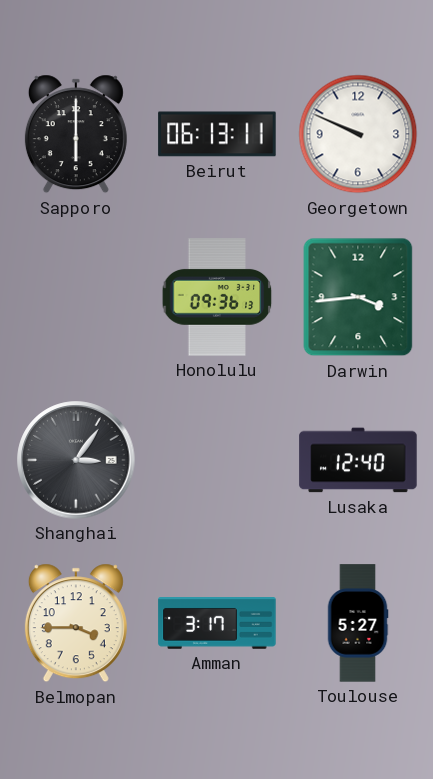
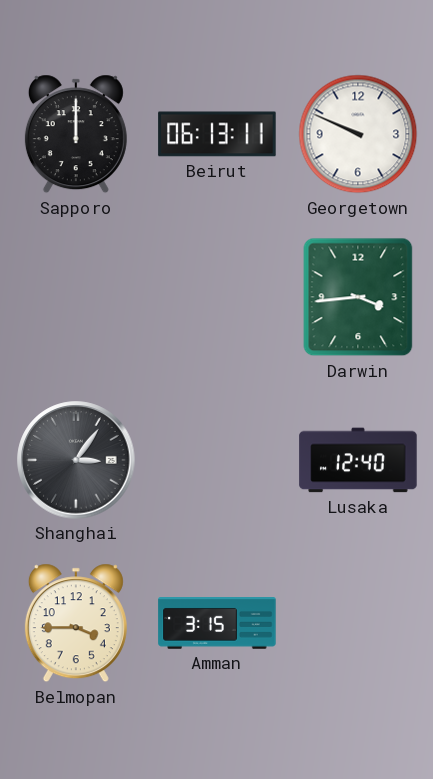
Sapporo: 6:00 -> 12:00 (76, 134)
Honolulu: 09:36 -> none (217, 297)
Amman: 3:17 -> 3:15 (217, 623)
Toulouse: 5:27 -> none (358, 623)
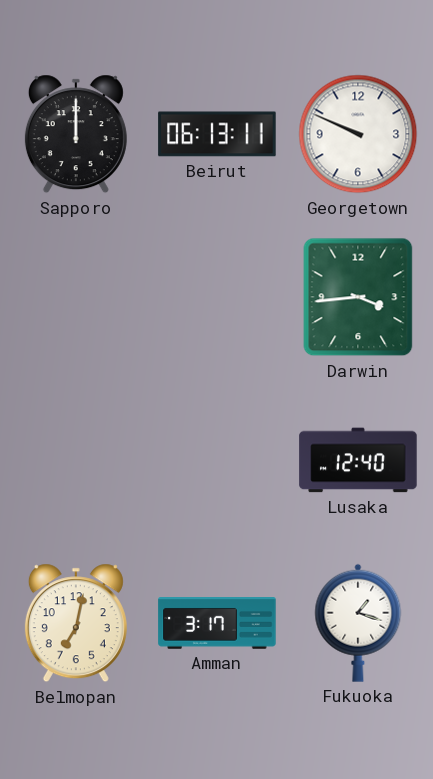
Shanghai: 3:06 -> none (76, 460)
Belmopan: 3:45 -> 7:02 (76, 623)
Amman: 3:15 -> 3:17 (217, 623)
Fukuoka: none -> 1:18 (358, 623)
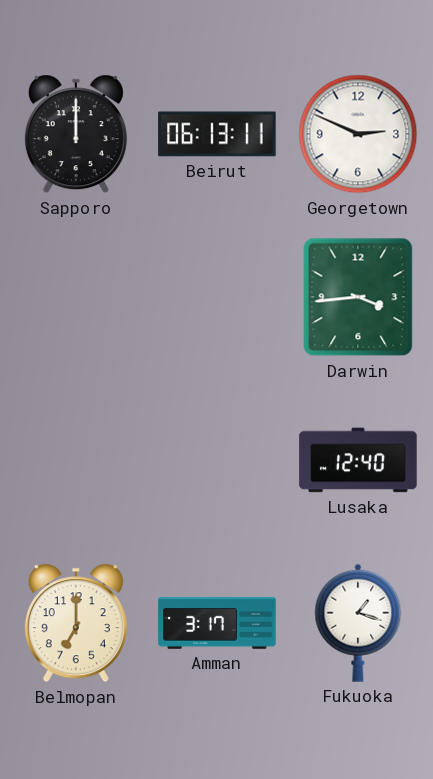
Georgetown: 9:49 -> 2:49 (358, 134)
Belmopan: 7:02 -> 7:00 (76, 623)
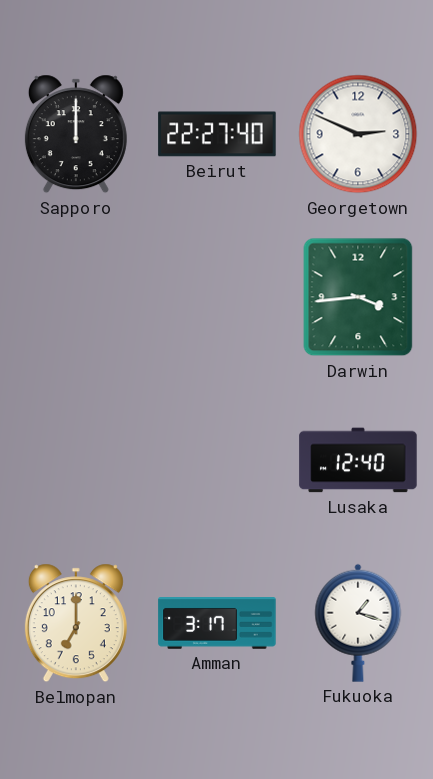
Beirut: 06:13 -> 22:27 (217, 134)
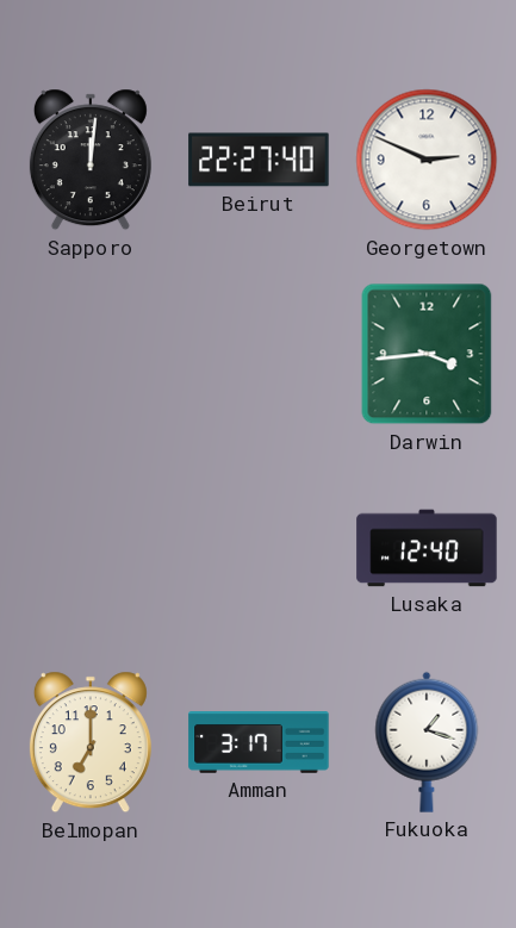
Sapporo: 12:00 -> 12:01 (91, 160)
